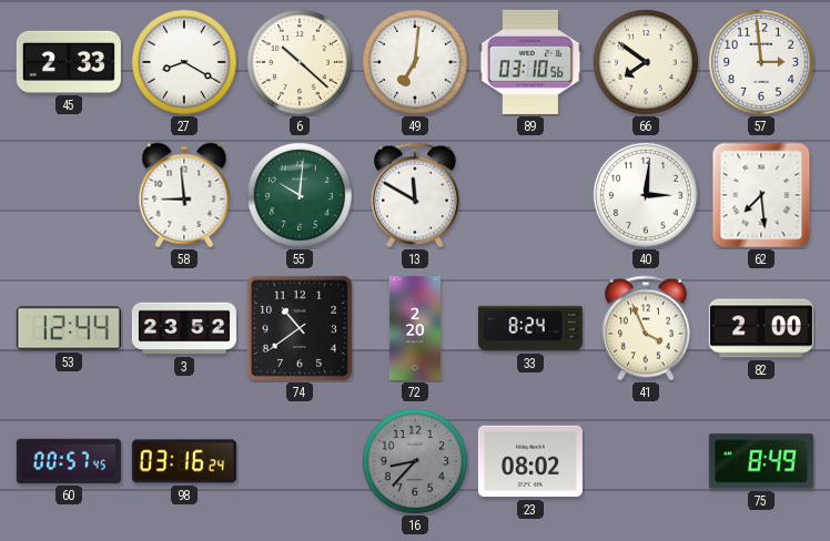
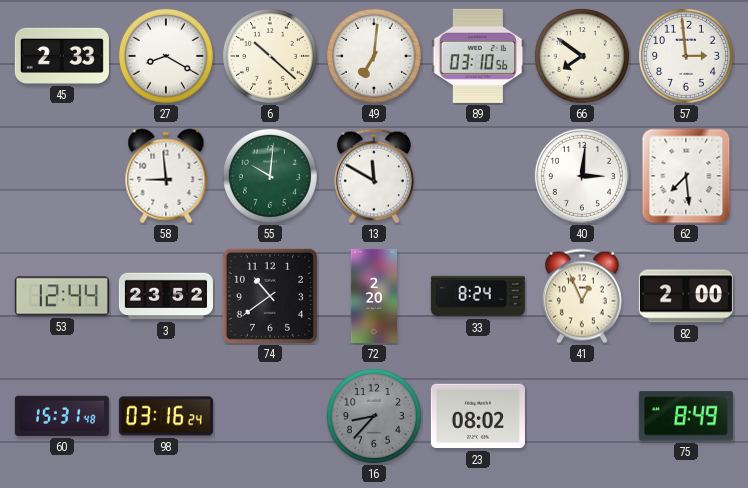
41: 3:56 -> 12:56 (582, 296)
60: 00:57 -> 15:31 (62, 416)
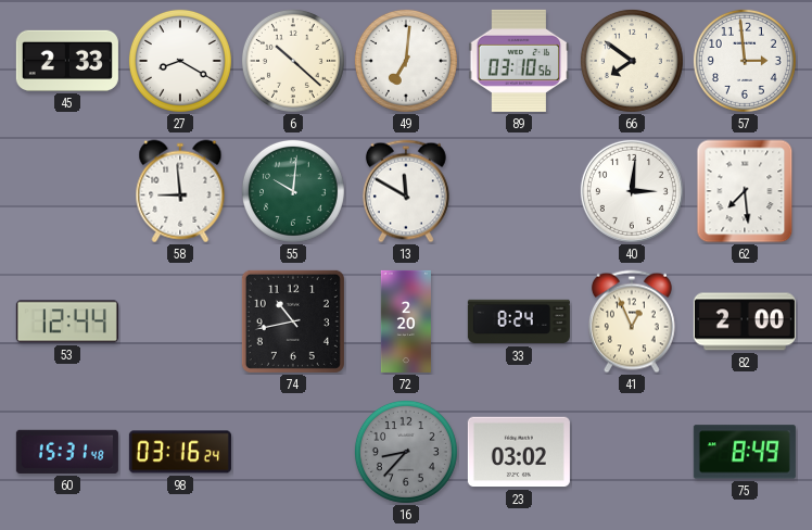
3: 23:52 -> none (166, 296)
74: 10:39 -> 10:43 (293, 321)
23: 08:02 -> 03:02 (519, 452)
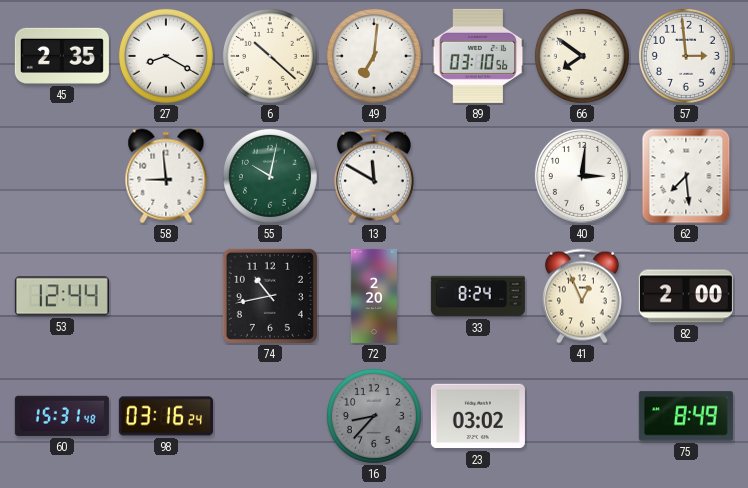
45: 2:33 -> 2:35 (62, 56)
55: 10:01 -> 10:02 (270, 176)
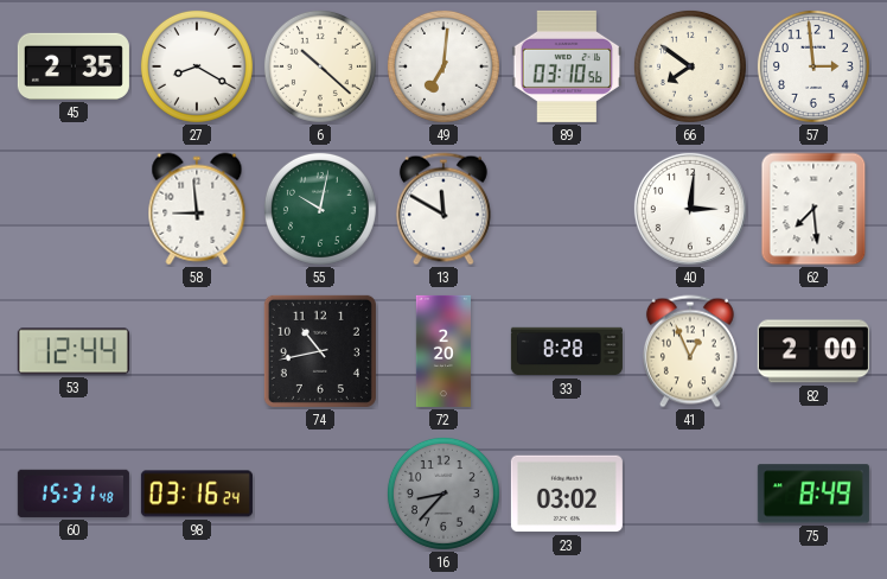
33: 8:24 -> 8:28 (567, 351)
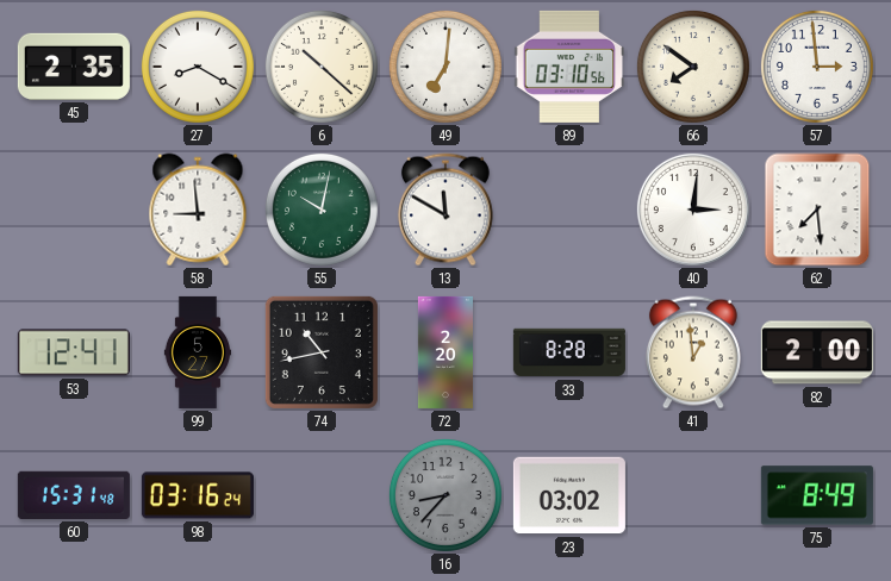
53: 12:44 -> 12:41 (74, 352)
99: none -> 5:27 (197, 352)
41: 12:56 -> 12:59 (693, 352)
